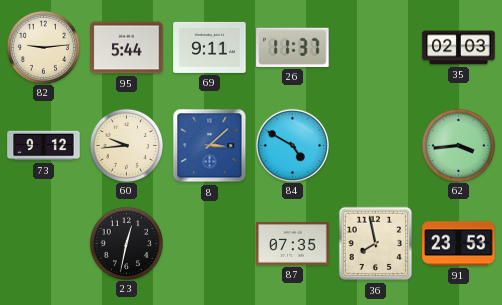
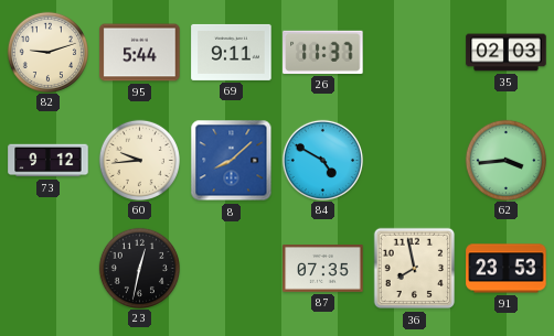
82: 9:14 -> 9:12 (47, 52)
8: 3:08 -> 8:08 (232, 161)
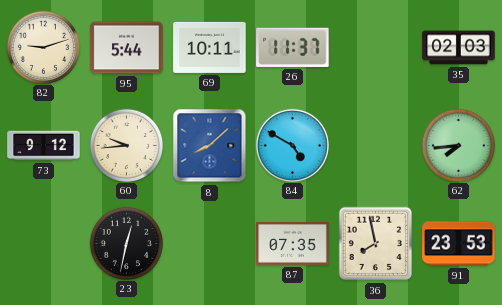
69: 9:11 -> 10:11 (210, 47)
62: 3:44 -> 7:44 (458, 145)
